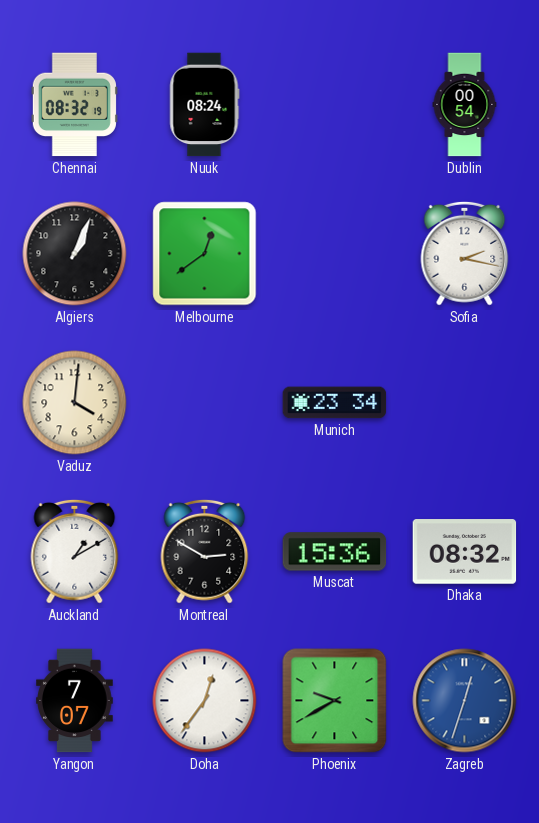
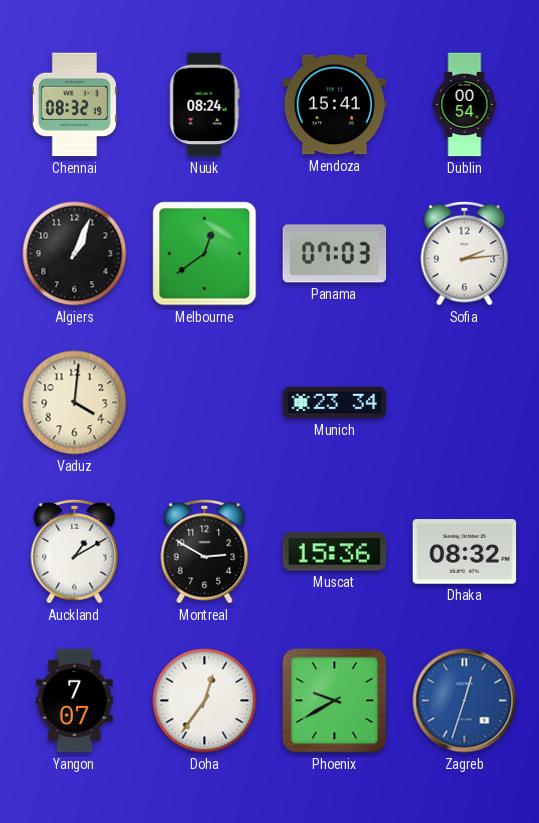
Mendoza: none -> 15:41 (335, 105)
Panama: none -> 07:03 (335, 254)
Sofia: 2:17 -> 2:14 (465, 253)
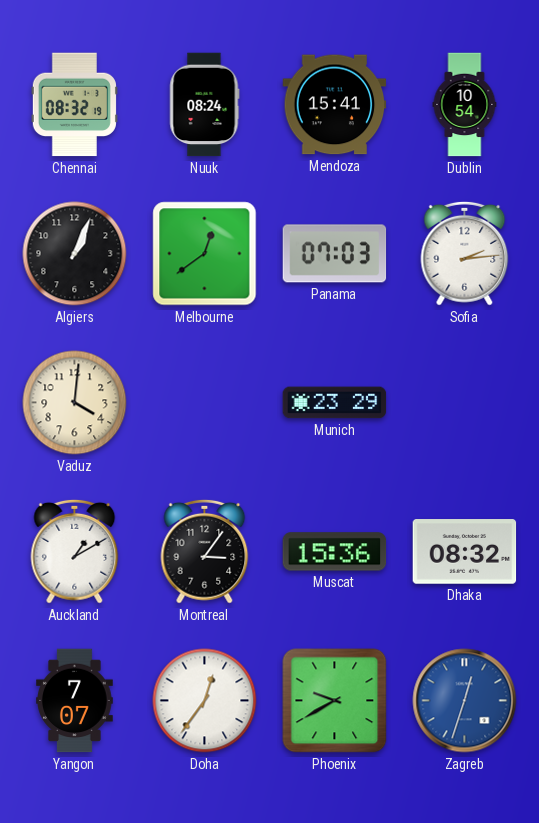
Dublin: 00:54 -> 10:54 (465, 105)
Munich: 23:34 -> 23:29 (335, 403)
Montreal: 2:50 -> 3:06 (205, 551)
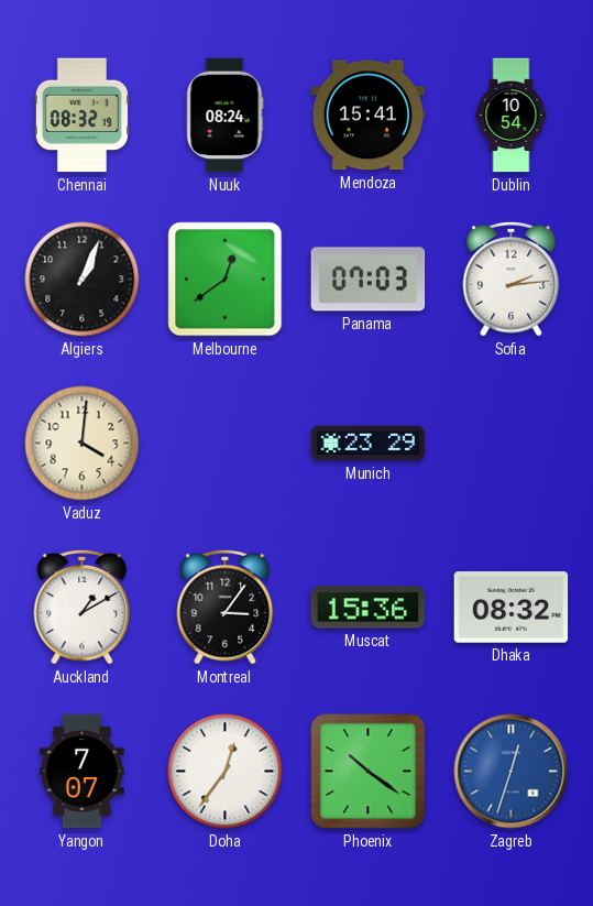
Phoenix: 9:40 -> 10:21 (369, 772)
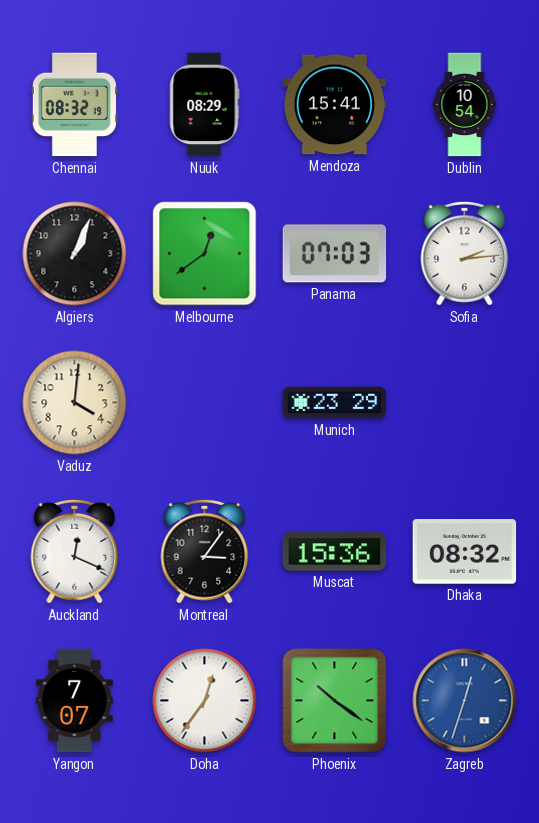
Nuuk: 08:24 -> 08:29 (205, 105)
Auckland: 1:10 -> 12:19 (75, 551)
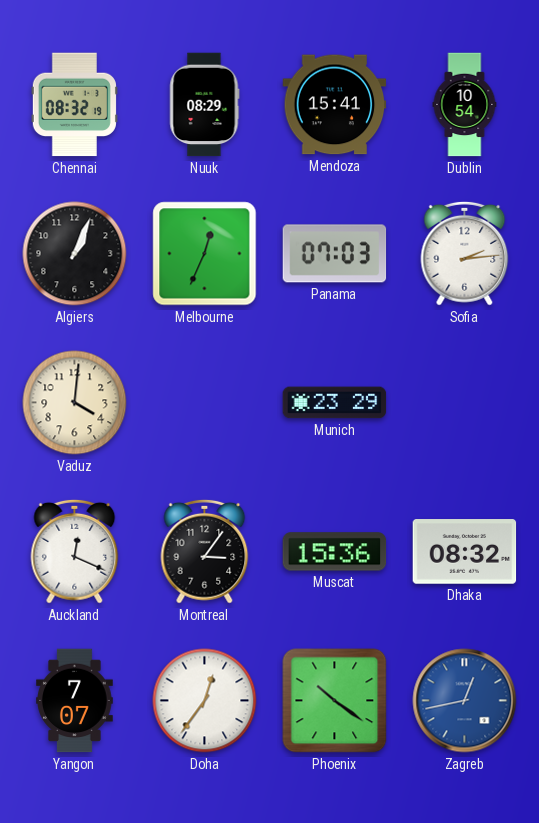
Melbourne: 12:39 -> 12:34 (205, 254)
Zagreb: 12:33 -> 12:43 (465, 701)
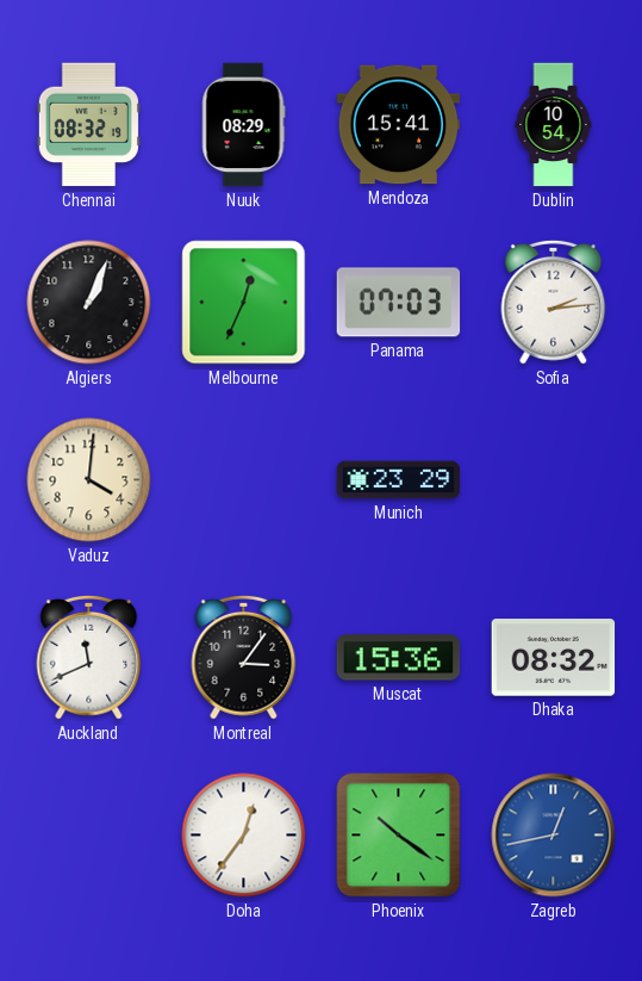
Auckland: 12:19 -> 11:41 (89, 657)
Yangon: 7:07 -> none (75, 701)
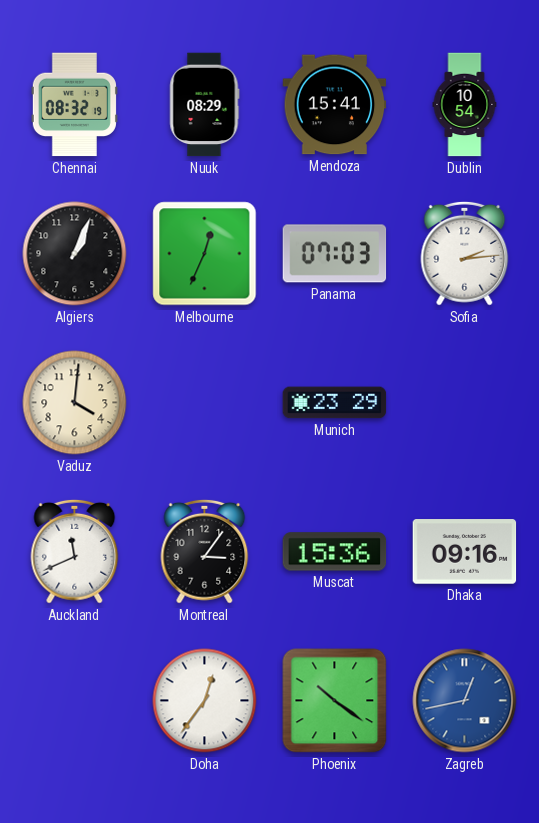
Dhaka: 08:32 -> 09:16 (465, 552)
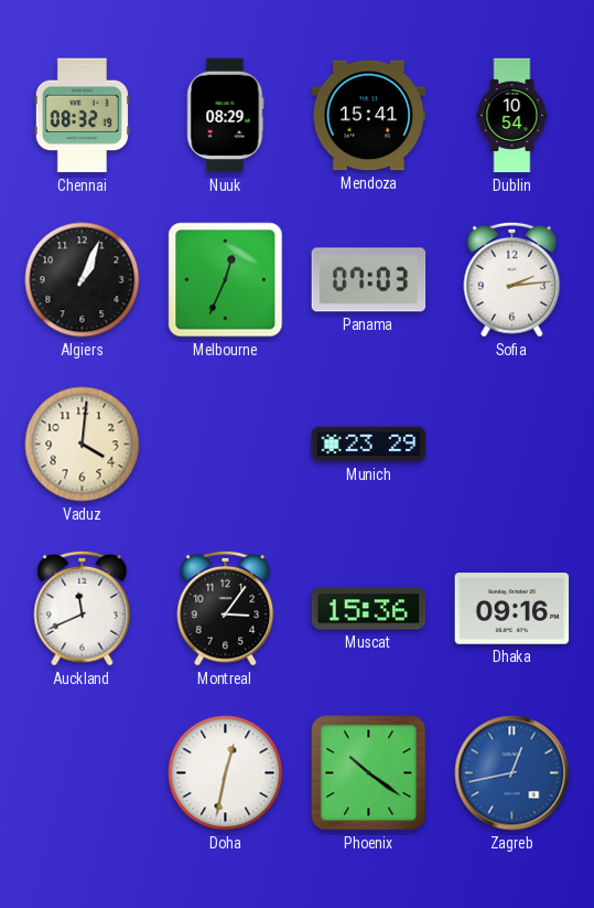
Doha: 12:36 -> 12:32 (226, 773)
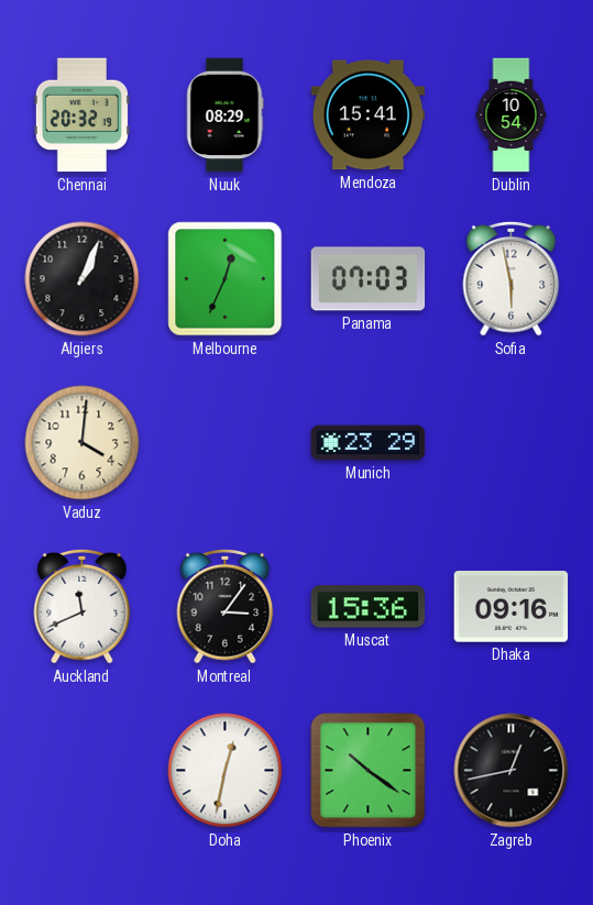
Chennai: 08:32 -> 20:32 (81, 115)
Sofia: 2:14 -> 5:58 (512, 278)
Zagreb dial: blue -> black (512, 771)
